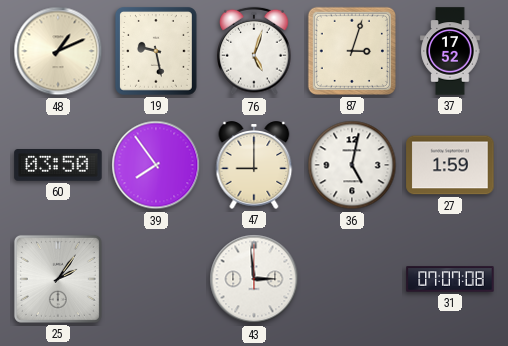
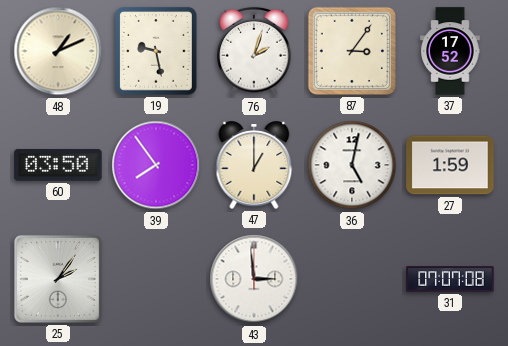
76: 5:03 -> 2:03 (254, 51)
87: 3:03 -> 3:06 (352, 51)
47: 9:00 -> 1:00 (254, 165)
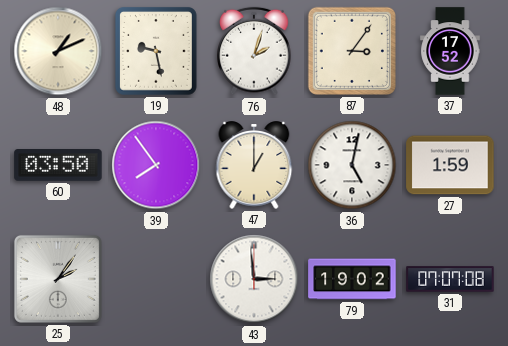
79: none -> 19:02 (352, 279)
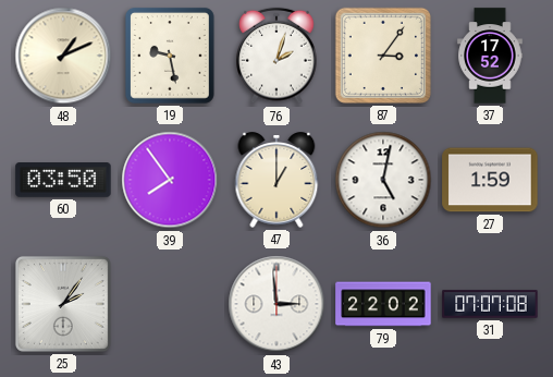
79: 19:02 -> 22:02 (383, 304)
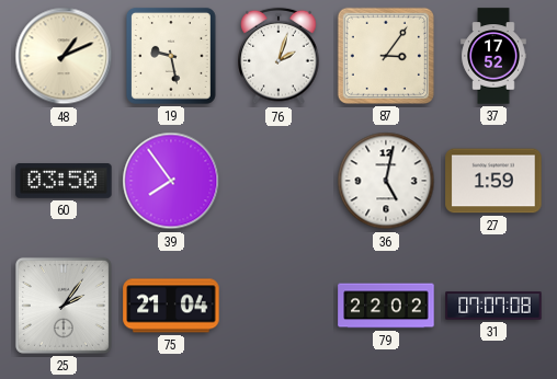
47: 1:00 -> none (276, 180)
75: none -> 21:04 (171, 306)
43: 2:59 -> none (276, 304)
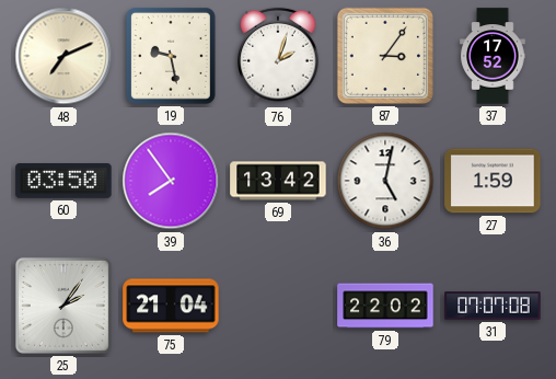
48: 1:11 -> 7:11 (63, 56)
69: none -> 13:42 (278, 181)
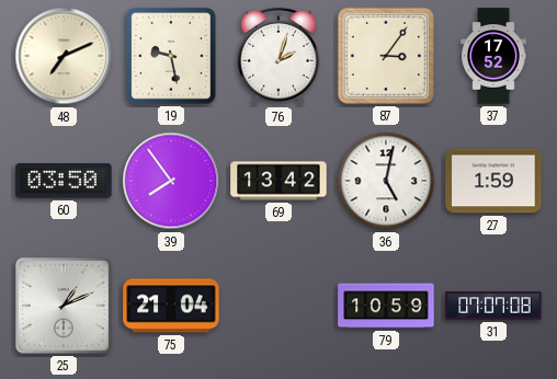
25: 2:06 -> 1:11 (64, 306)
79: 22:02 -> 10:59 (386, 306)
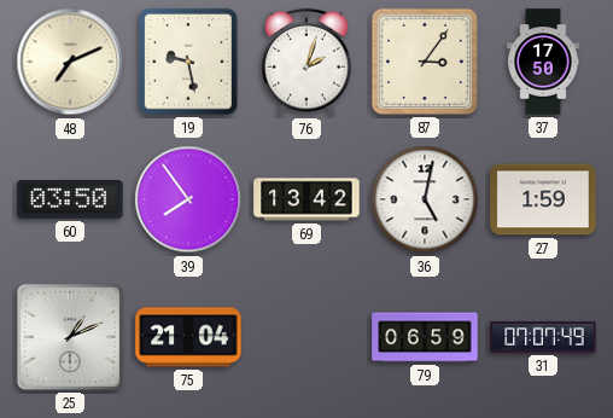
37: 17:52 -> 17:50 (543, 62)
79: 10:59 -> 06:59 (425, 337)
31: 07:07:08 -> 07:07:49 (543, 337)
